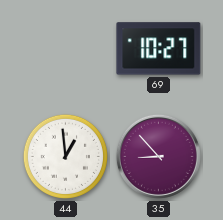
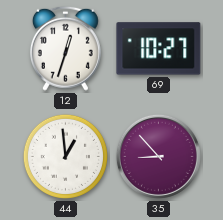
12: none -> 12:33 (65, 48)
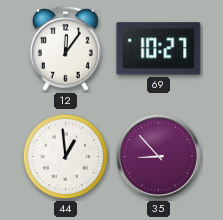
12: 12:33 -> 12:06 (65, 48)
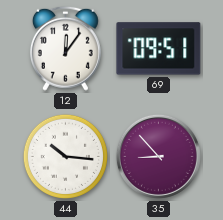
69: 10:27 -> 09:51 (159, 49)
44: 12:59 -> 10:16 (65, 156)
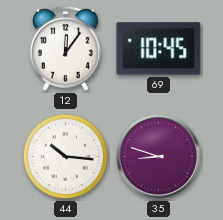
69: 09:51 -> 10:45 (159, 49)
35: 8:53 -> 8:48 (158, 156)
